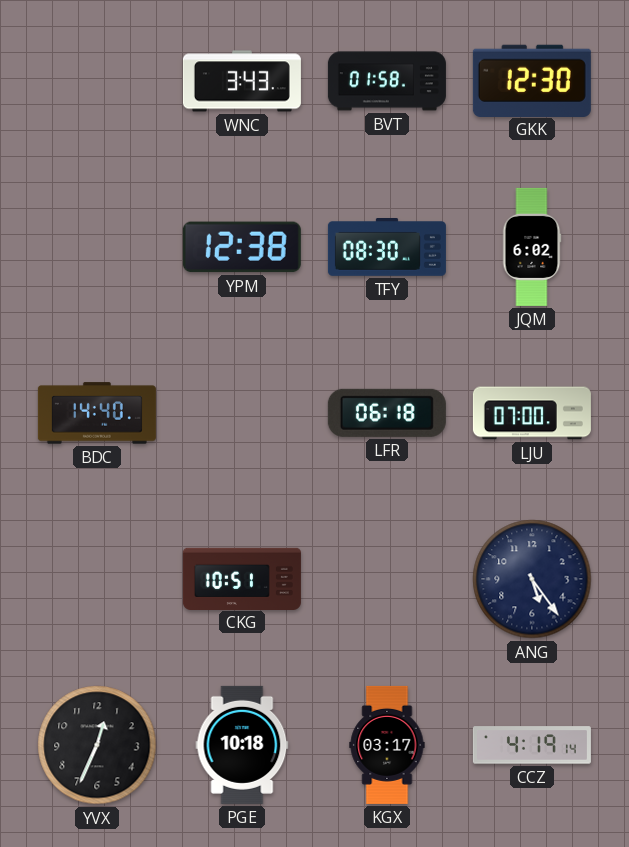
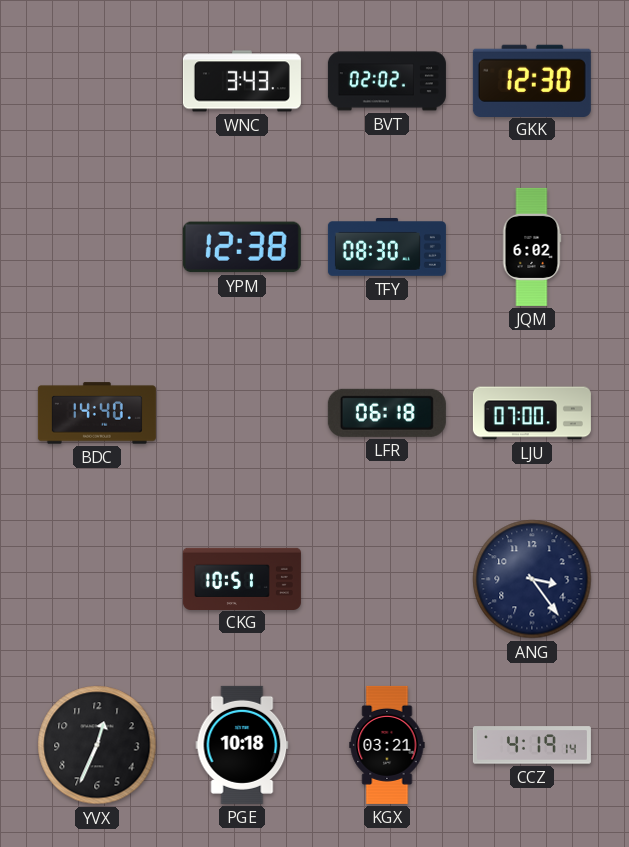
BVT: 01:58 -> 02:02 (387, 81)
ANG: 5:24 -> 3:24 (532, 579)
KGX: 03:17 -> 03:21 (387, 745)
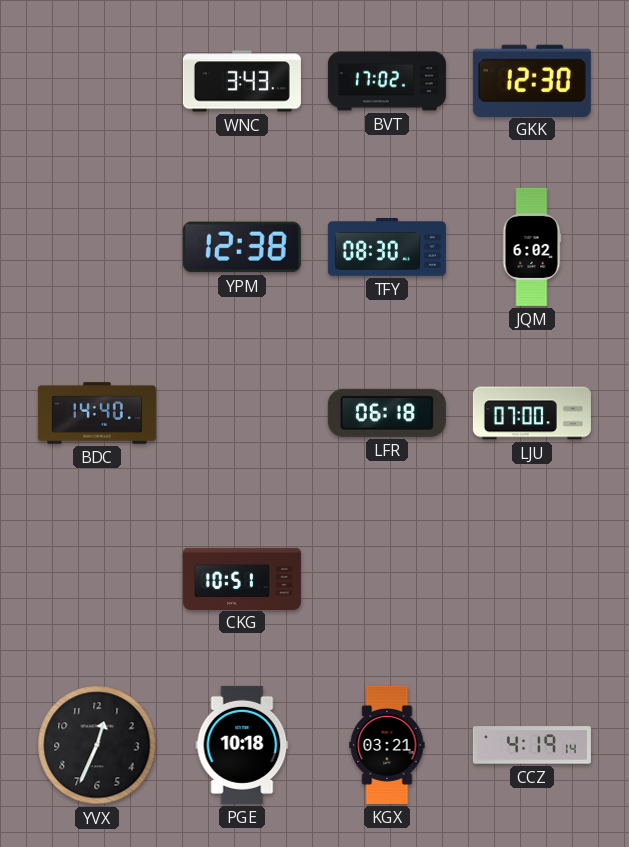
BVT: 02:02 -> 17:02 (387, 81)
ANG: 3:24 -> none (532, 579)
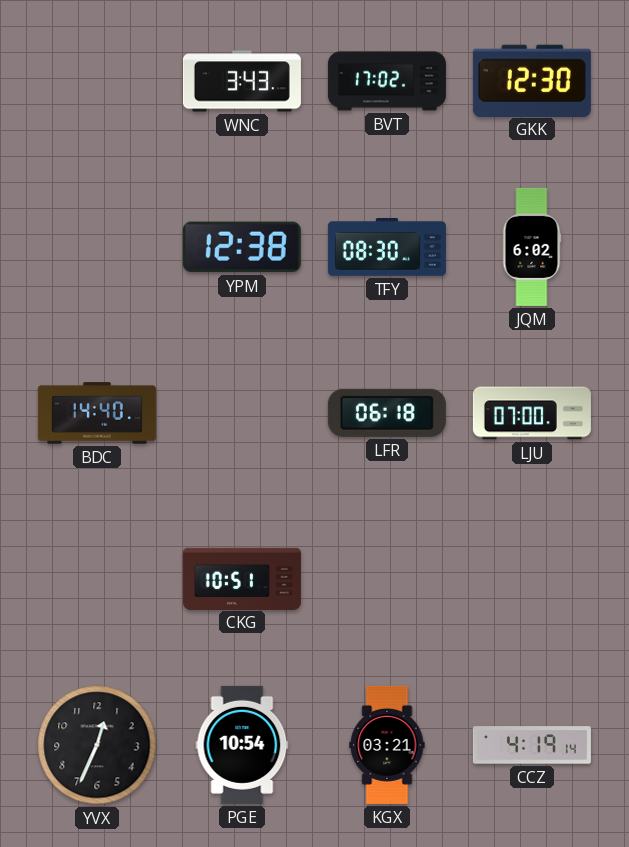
PGE: 10:18 -> 10:54 (242, 745)
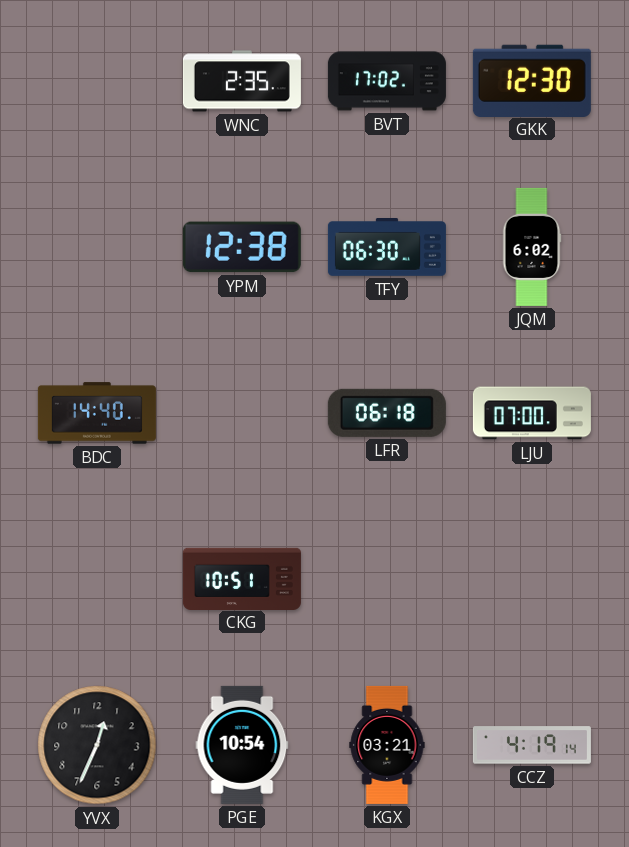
WNC: 3:43 -> 2:35 (242, 81)
TFY: 08:30 -> 06:30 (387, 248)
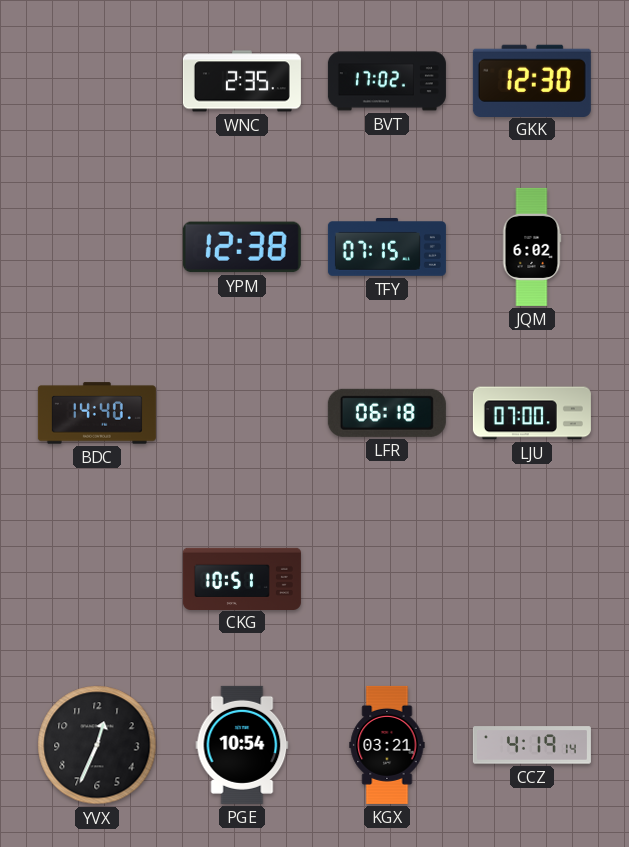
TFY: 06:30 -> 07:15 (387, 248)
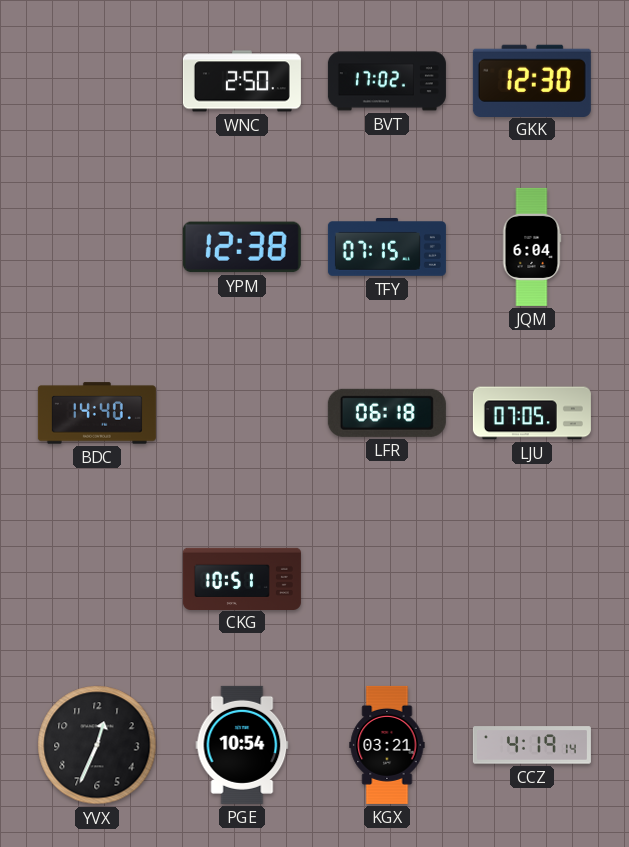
WNC: 2:35 -> 2:50 (242, 81)
JQM: 6:02 -> 6:04 (532, 247)
LJU: 07:00 -> 07:05 (532, 413)
